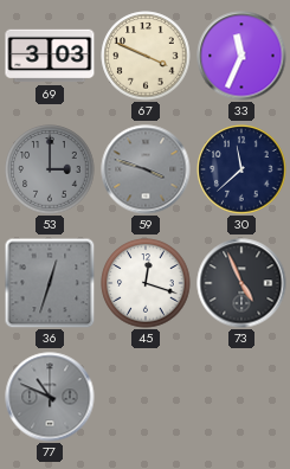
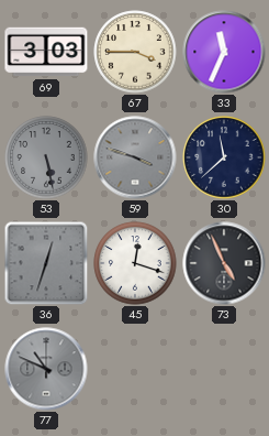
67: 3:49 -> 3:45 (135, 52)
53: 3:00 -> 5:28 (46, 157)
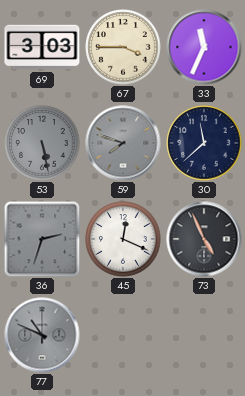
59: 3:48 -> 7:48 (123, 143)
36: 12:33 -> 2:33 (42, 239)
45: 12:18 -> 12:19 (123, 239)
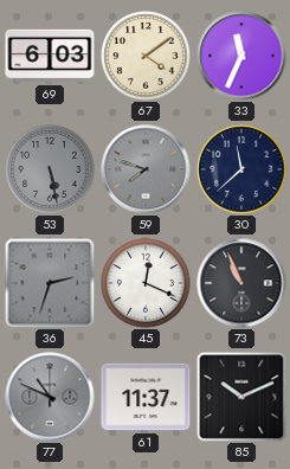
69: 3:03 -> 6:03 (50, 56)
67: 3:45 -> 4:09 (146, 56)
73: 4:56 -> 10:56 (241, 283)
61: none -> 11:37 (146, 397)
85: none -> 10:11 (241, 397)
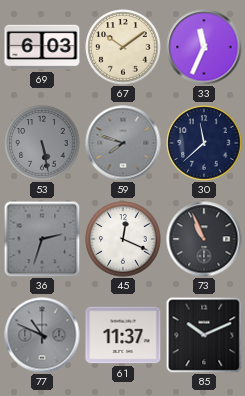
67: 4:09 -> 10:09 (123, 47)
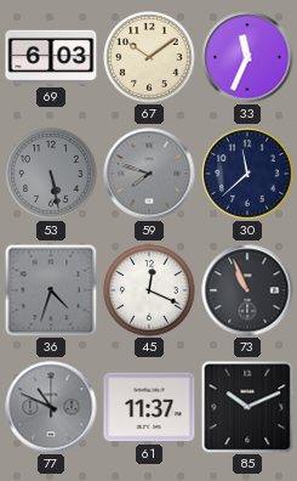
36: 2:33 -> 4:33 (51, 290)
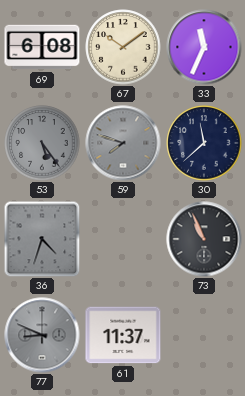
69: 6:03 -> 6:08 (42, 47)
53: 5:28 -> 5:24 (42, 143)
45: 12:19 -> none (149, 290)
77: 10:49 -> 8:49 (42, 335)
85: 10:11 -> none (247, 407)
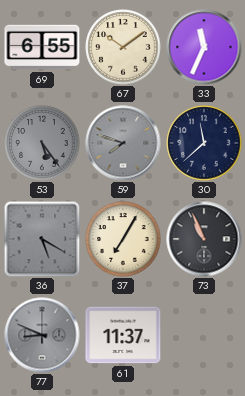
69: 6:08 -> 6:55 (42, 47)
36: 4:33 -> 5:20 (42, 239)
37: none -> 7:05 (123, 239)
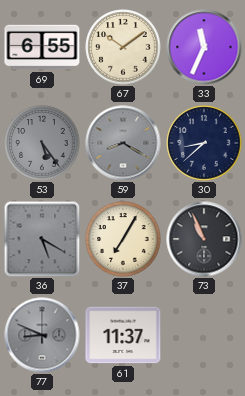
59: 7:48 -> 8:20 (123, 143)
30: 11:38 -> 8:38 (204, 143)
